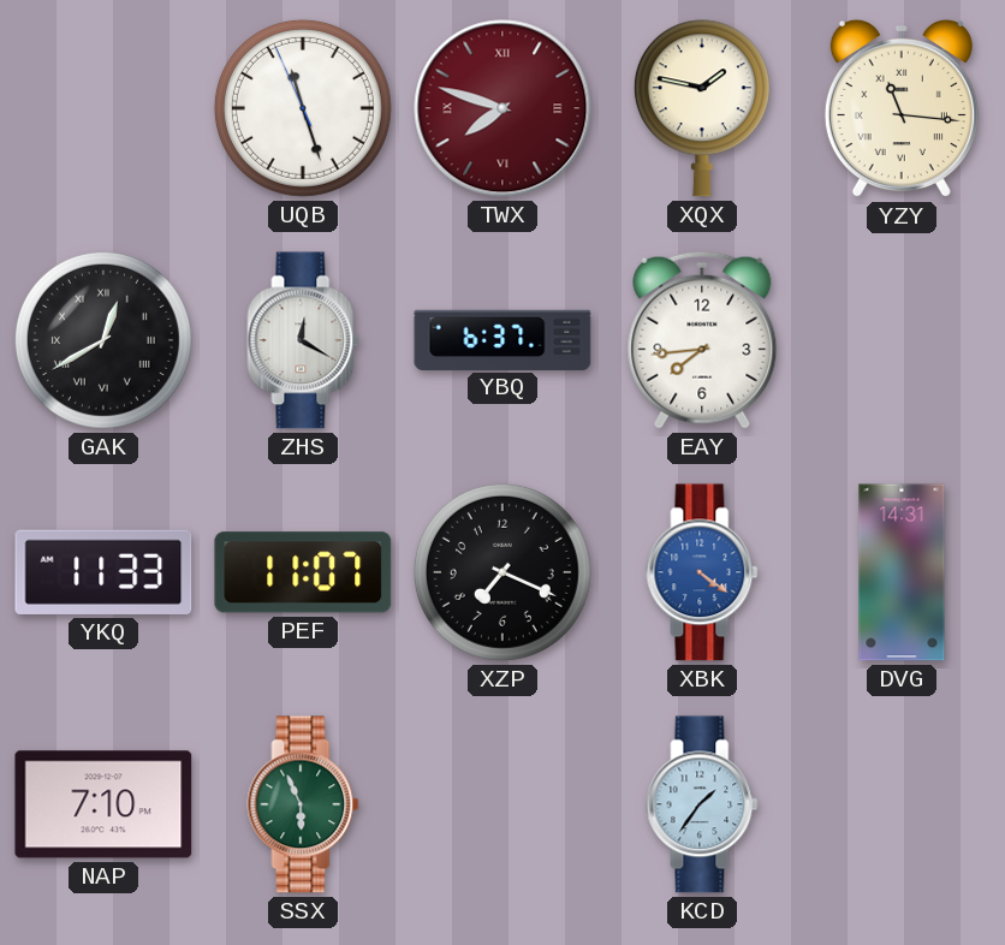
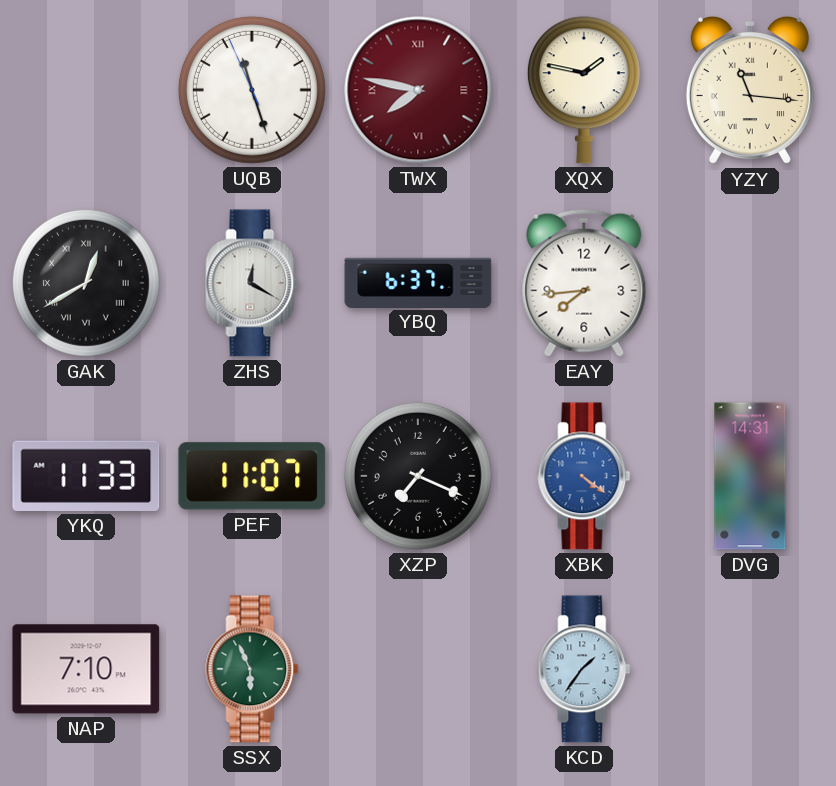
TWX: 7:48 -> 7:47 (418, 90)
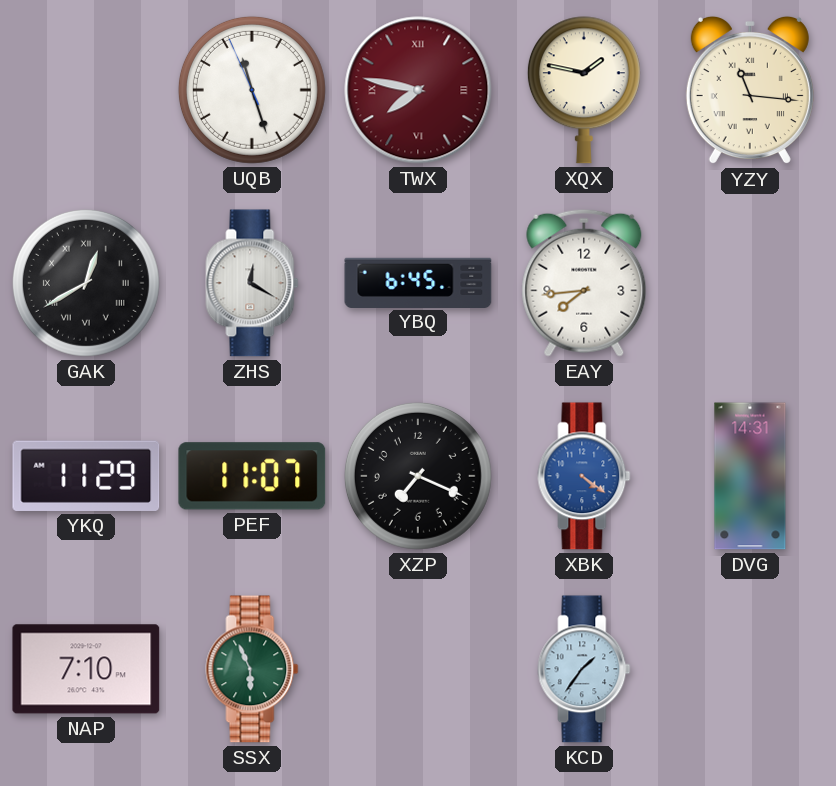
YBQ: 6:37 -> 6:45 (418, 282)
YKQ: 11:33 -> 11:29 (86, 476)
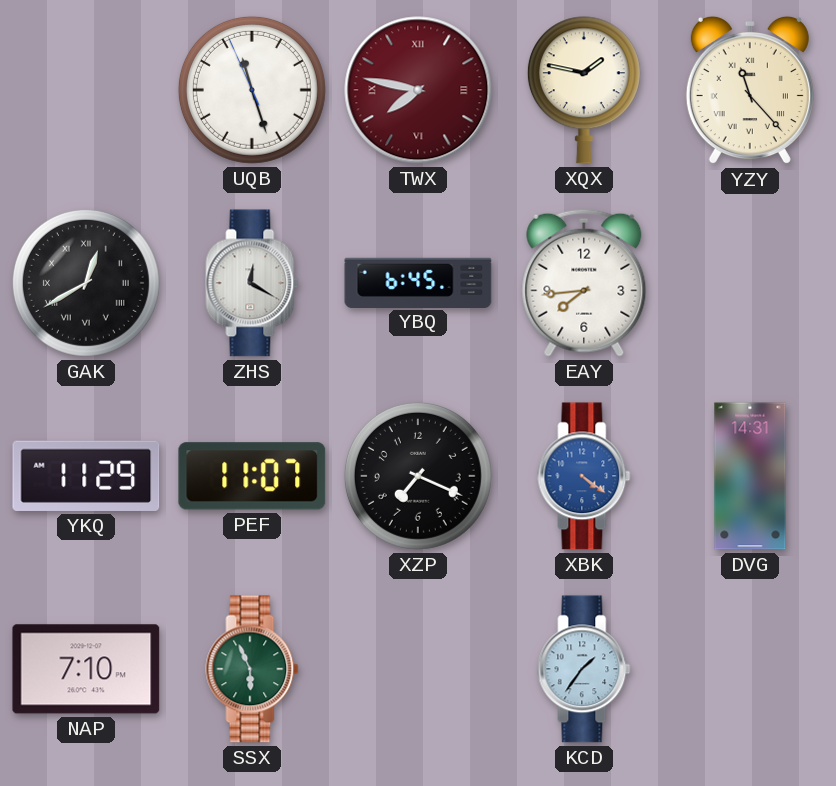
YZY: 11:16 -> 11:23 (750, 90)
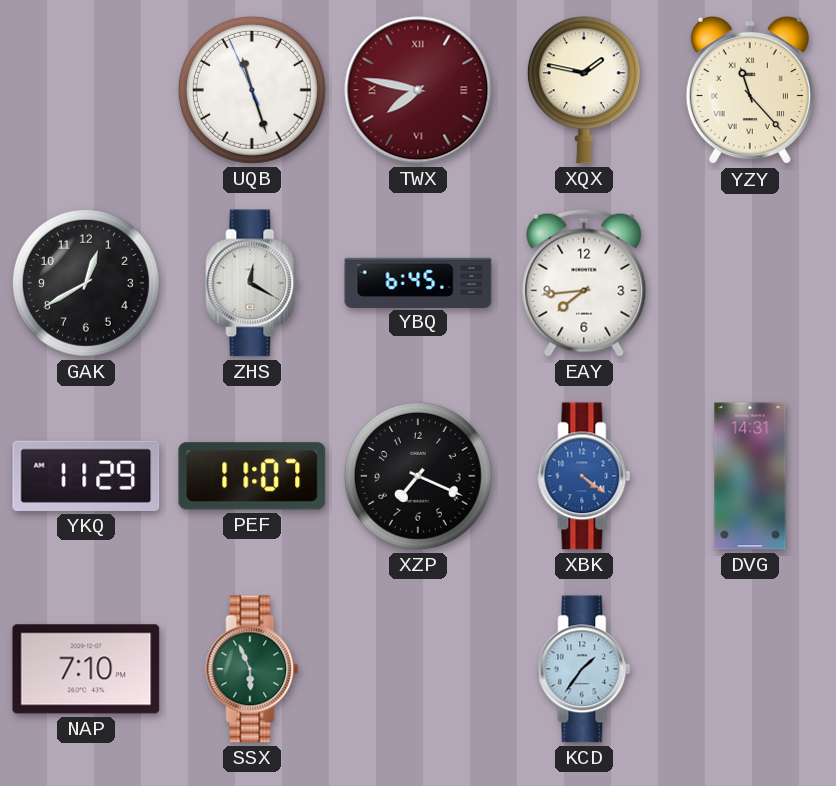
GAK numerals: Roman -> Arabic (86, 283)
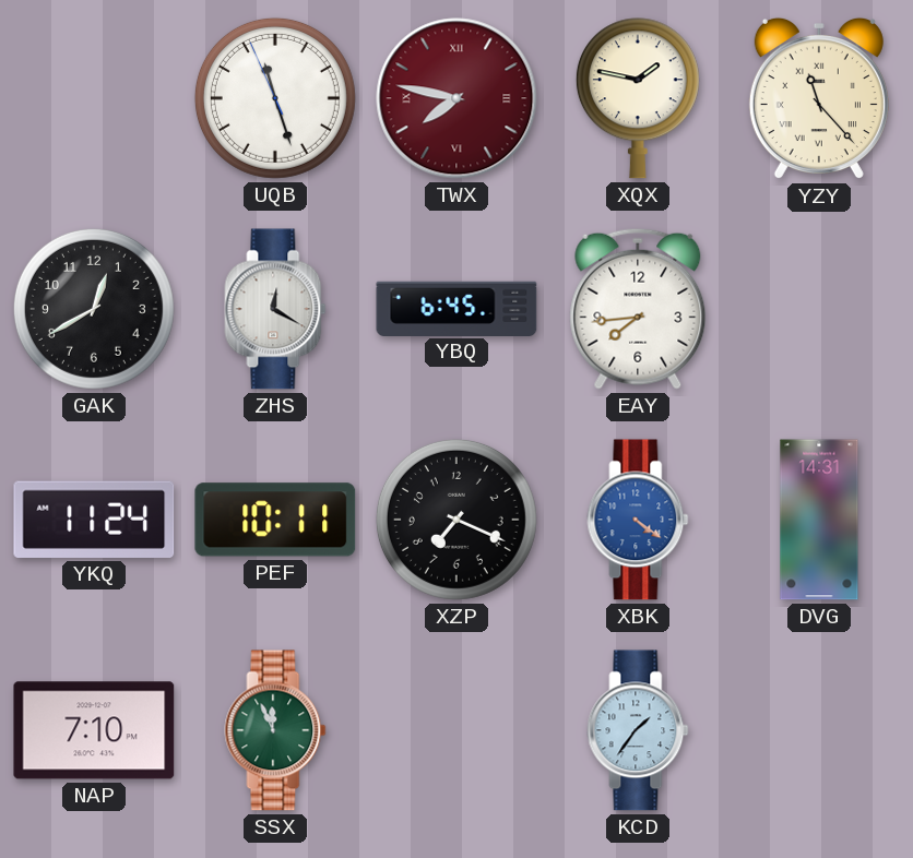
YKQ: 11:29 -> 11:24 (94, 520)
PEF: 11:07 -> 10:11 (275, 520)
SSX: 5:56 -> 11:56 (275, 730)
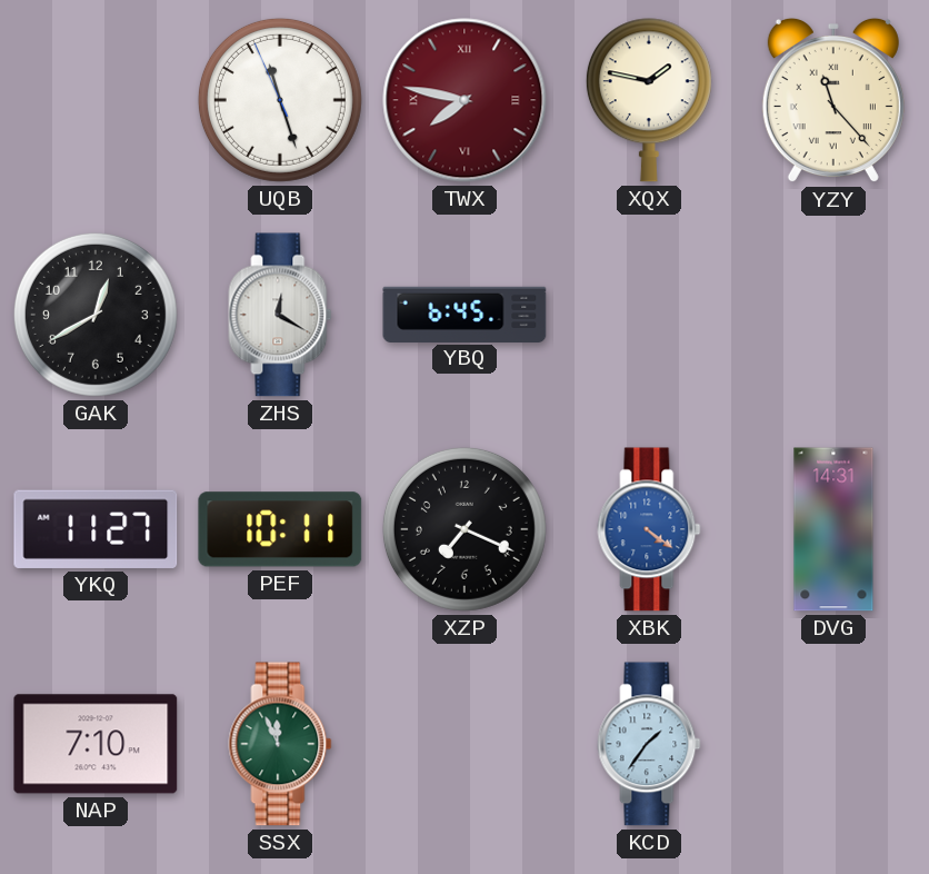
EAY: 7:44 -> none (638, 309)
YKQ: 11:24 -> 11:27 (96, 529)
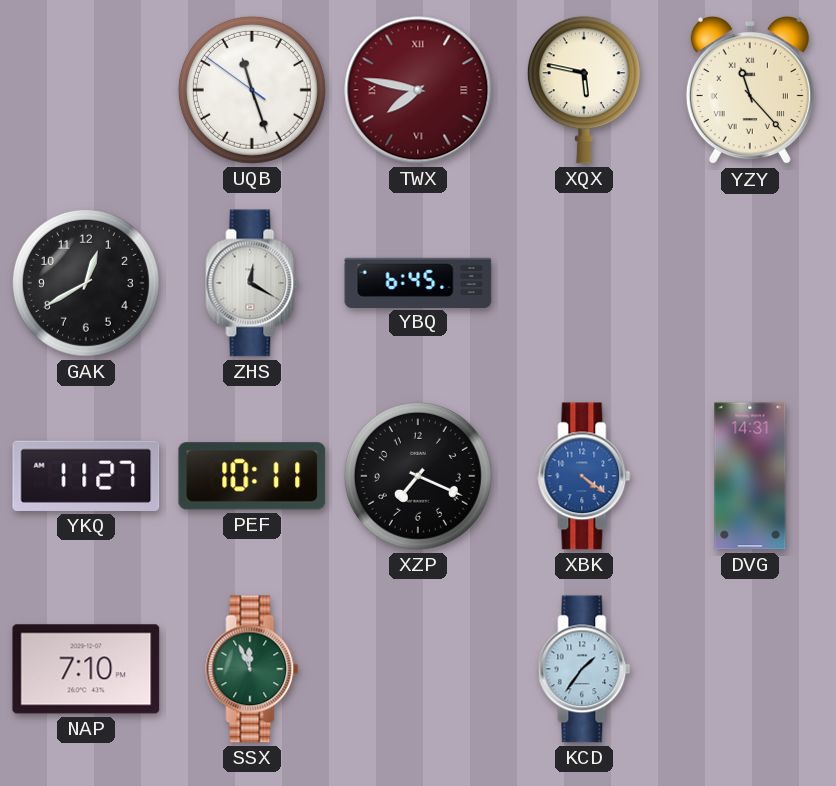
UQB: 11:26:56 -> 11:26:51 (252, 90)
XQX: 1:47 -> 5:47 (584, 90)
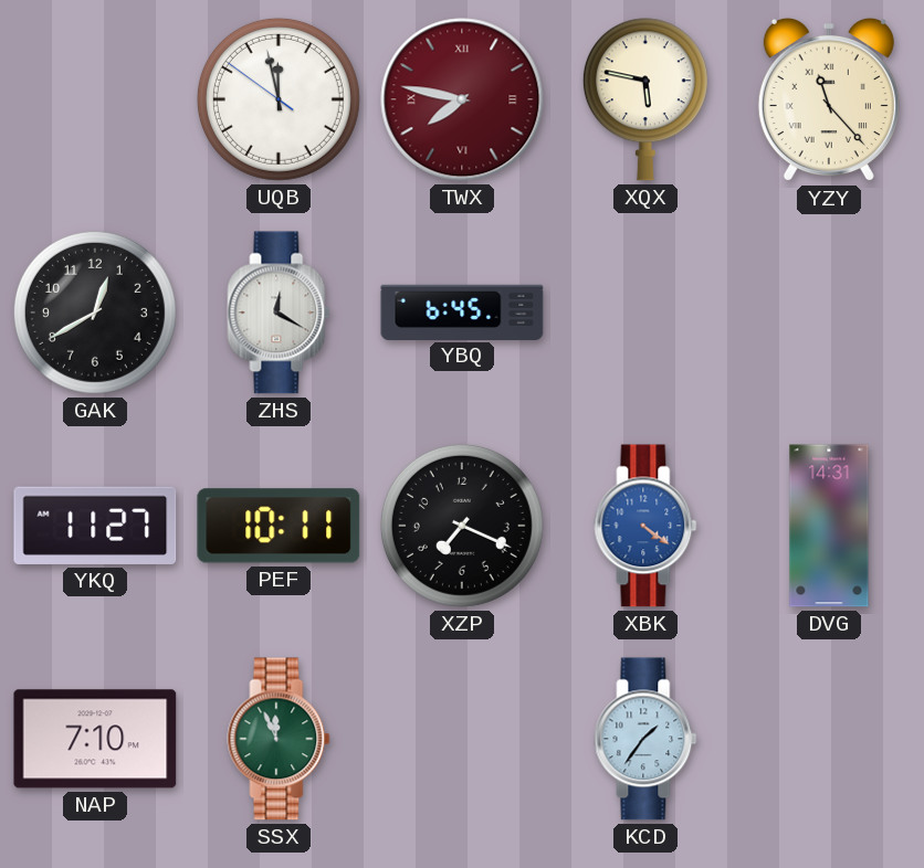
UQB: 11:26 -> 11:57 (279, 99)
